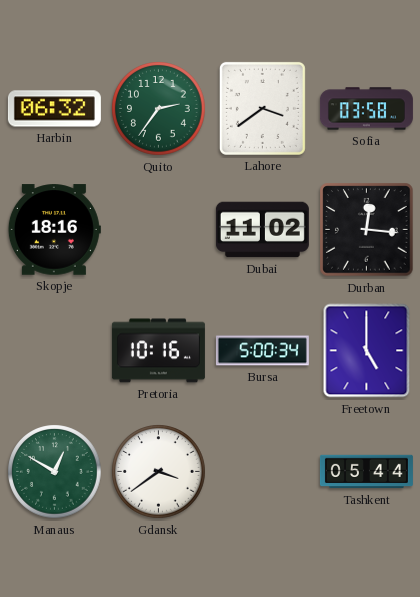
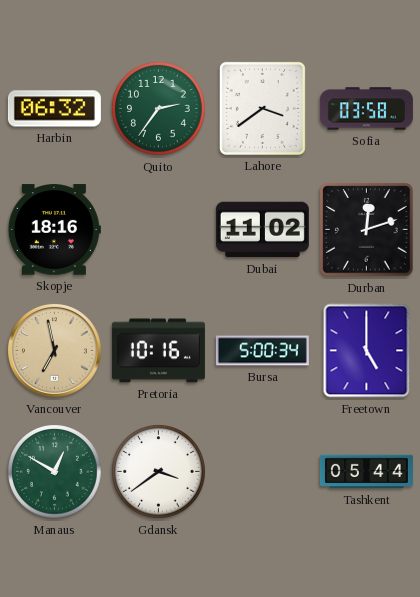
Durban: 12:16 -> 12:12 (367, 230)
Vancouver: none -> 6:58 (54, 350)
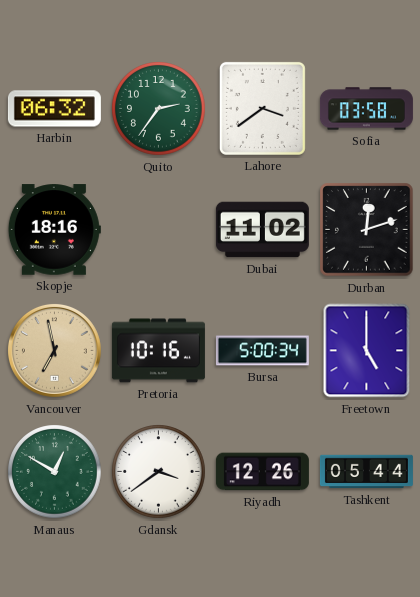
Riyadh: none -> 12:26 (262, 472)
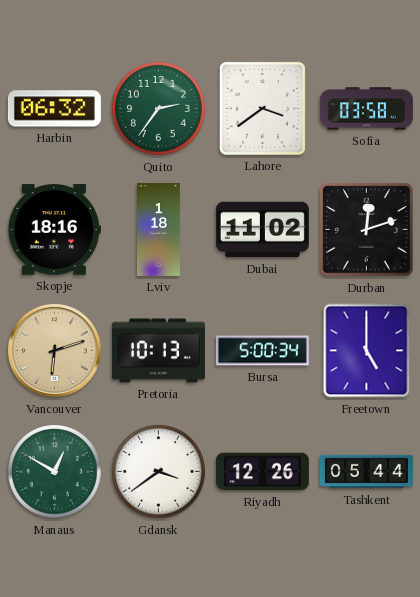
Lviv: none -> 1:18 (159, 229)
Vancouver: 6:58 -> 6:12 (54, 350)
Pretoria: 10:16 -> 10:13 (158, 351)
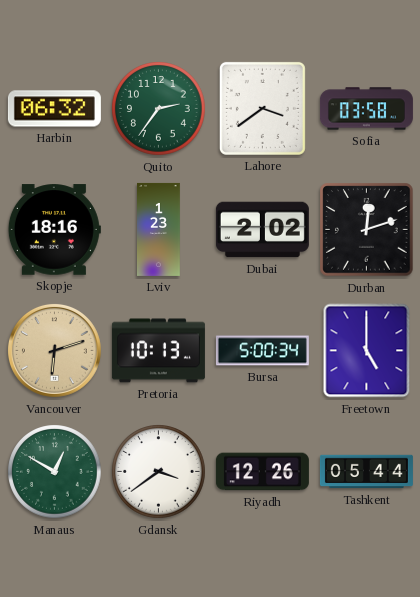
Lviv: 1:18 -> 1:23 (159, 229)
Dubai: 11:02 -> 2:02 (262, 230)
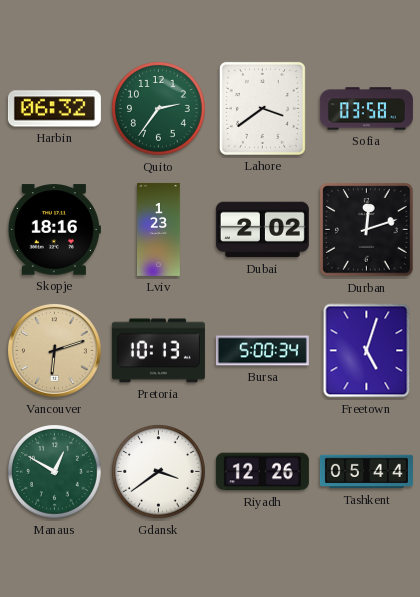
Freetown: 5:00 -> 5:03 (367, 351)
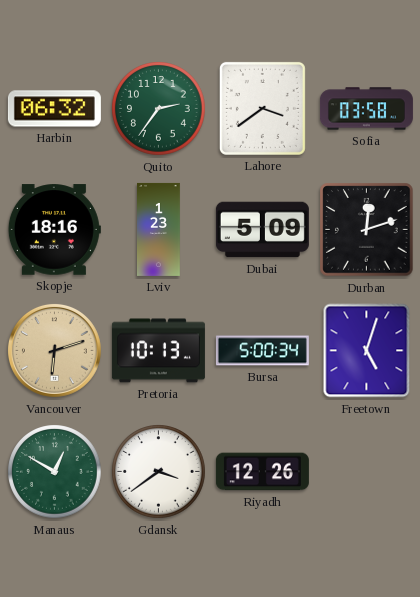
Dubai: 2:02 -> 5:09 (262, 230)
Tashkent: 05:44 -> none (366, 472)
